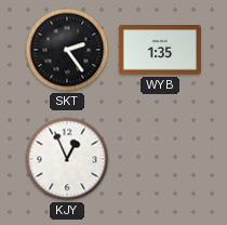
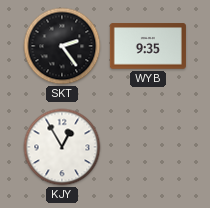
WYB: 1:35 -> 9:35 (148, 46)
KJY: 12:56 -> 12:55 (62, 147)
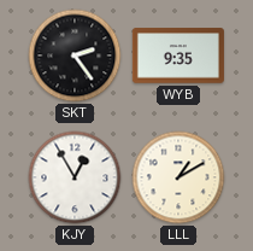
LLL: none -> 1:10 (178, 177)
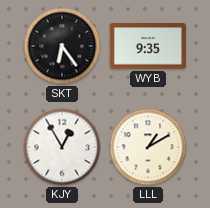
SKT: 2:24 -> 6:24 (62, 46)
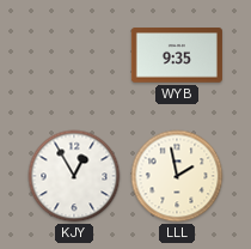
SKT: 6:24 -> none (62, 46)
LLL: 1:10 -> 1:58 (177, 176)
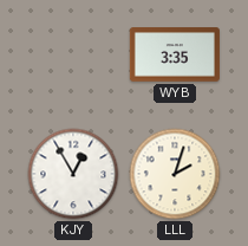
WYB: 9:35 -> 3:35 (175, 54)
LLL: 1:58 -> 2:03 (175, 174)
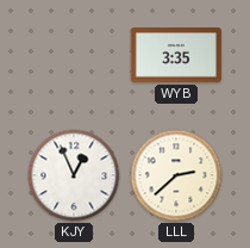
KJY: 12:55 -> 12:56 (74, 175)
LLL: 2:03 -> 2:38 (176, 175)
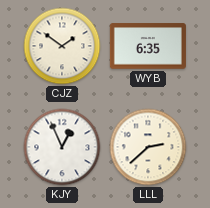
CJZ: none -> 1:51 (62, 46)
WYB: 3:35 -> 6:35 (148, 46)
